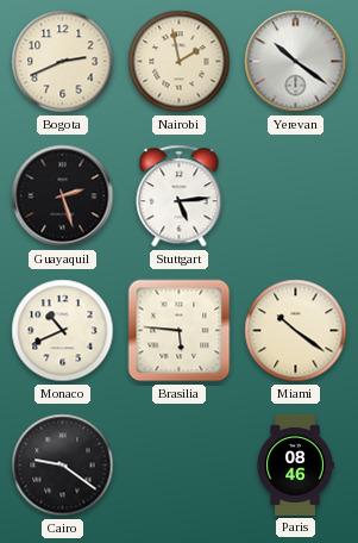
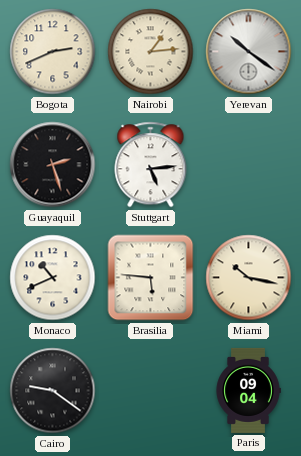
Nairobi: 1:58 -> 1:14 (151, 52)
Miami: 10:21 -> 10:17 (249, 278)
Paris: 08:46 -> 09:04 (248, 390)
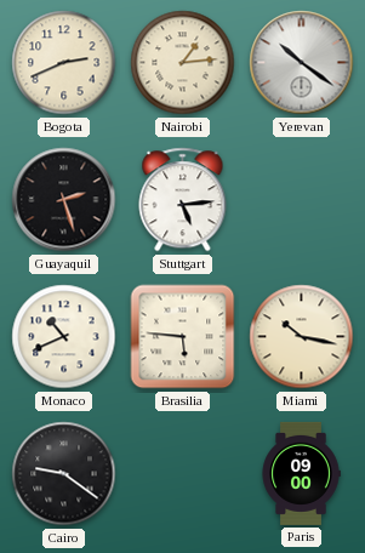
Paris: 09:04 -> 09:00 (301, 473)
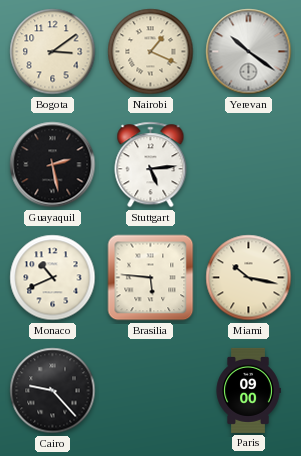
Bogota: 2:41 -> 3:09 (53, 52)
Nairobi: 1:14 -> 1:19 (151, 52)
Guayaquil: 2:27 -> 2:28 (53, 165)
Cairo: 9:21 -> 9:23 (53, 391)
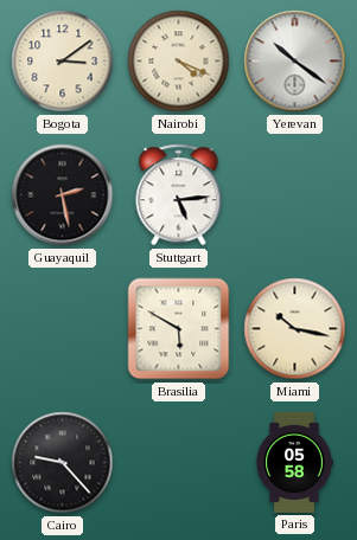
Nairobi: 1:19 -> 4:19 (179, 62)
Monaco: 10:41 -> none (53, 278)
Brasilia: 5:46 -> 5:50 (179, 329)
Paris: 09:00 -> 05:58 (294, 462)
